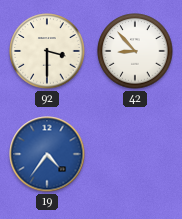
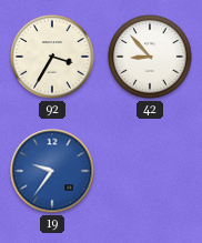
92: 3:30 -> 3:35 (52, 57)
19: 4:36 -> 9:36 (52, 171)
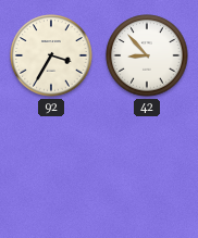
19: 9:36 -> none (52, 171)
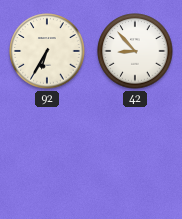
92: 3:35 -> 6:35 (47, 51)
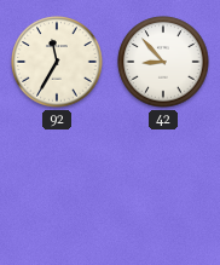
92: 6:35 -> 11:35 (57, 62)
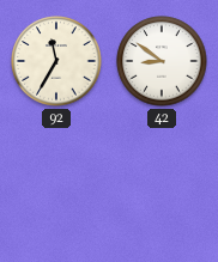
42: 8:53 -> 8:51 (162, 61)
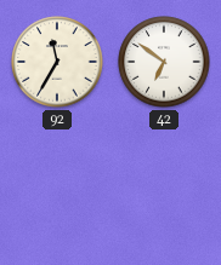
42: 8:51 -> 6:51 (164, 62)
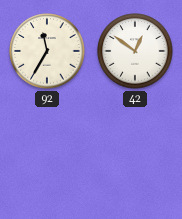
42: 6:51 -> 12:51 (135, 51)
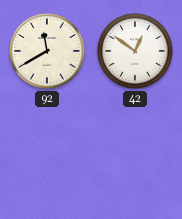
92: 11:35 -> 11:40 (47, 51)
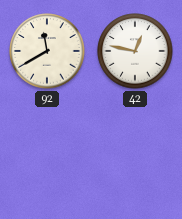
42: 12:51 -> 12:47 (135, 51)
